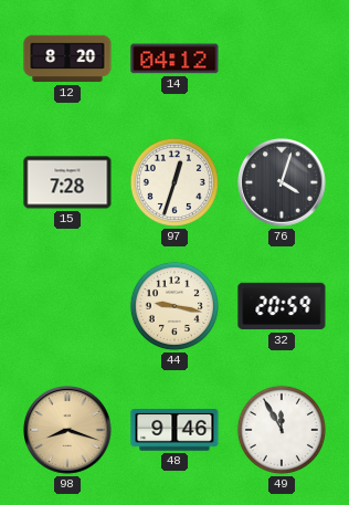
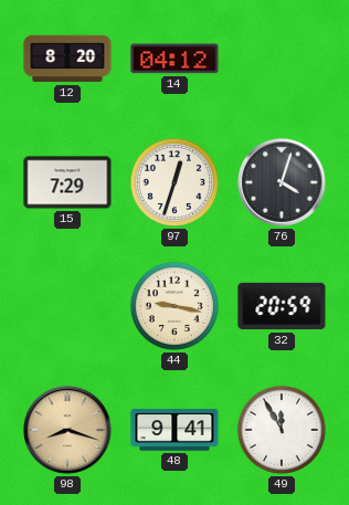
15: 7:28 -> 7:29 (67, 182)
48: 9:46 -> 9:41 (174, 430)
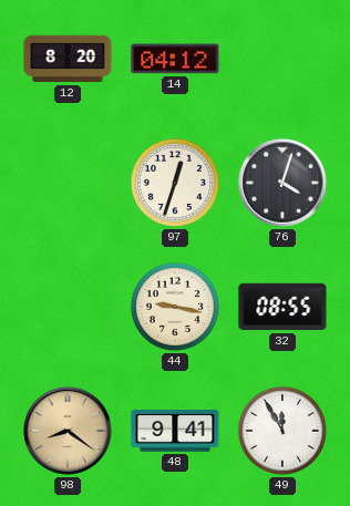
15: 7:29 -> none (67, 182)
32: 20:59 -> 08:55 (282, 307)
98: 8:18 -> 8:21 (69, 432)
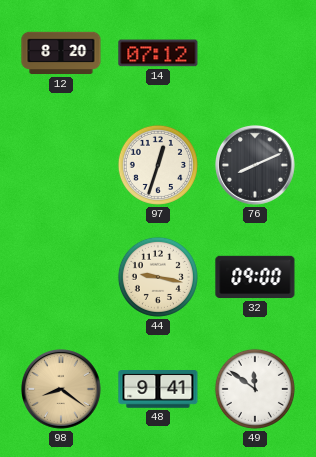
14: 04:12 -> 07:12 (158, 53)
76: 4:03 -> 8:11 (256, 166)
32: 08:55 -> 09:00 (255, 277)
49: 11:55 -> 11:51 (255, 389)
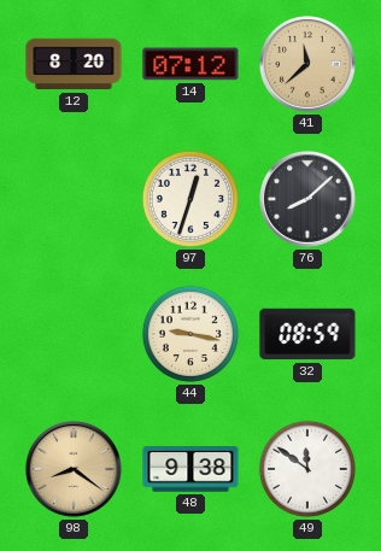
41: none -> 11:38 (309, 65)
76: 8:11 -> 8:08 (309, 200)
32: 09:00 -> 08:59 (307, 334)
48: 9:41 -> 9:38 (190, 469)
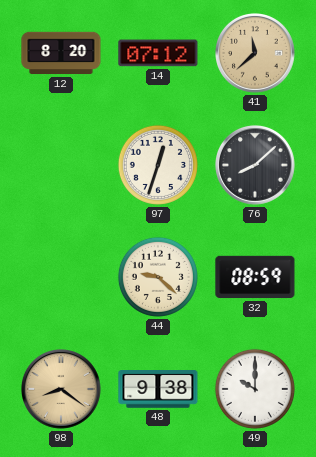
44: 9:17 -> 9:22 (158, 277)
49: 11:51 -> 10:00 (255, 389)
